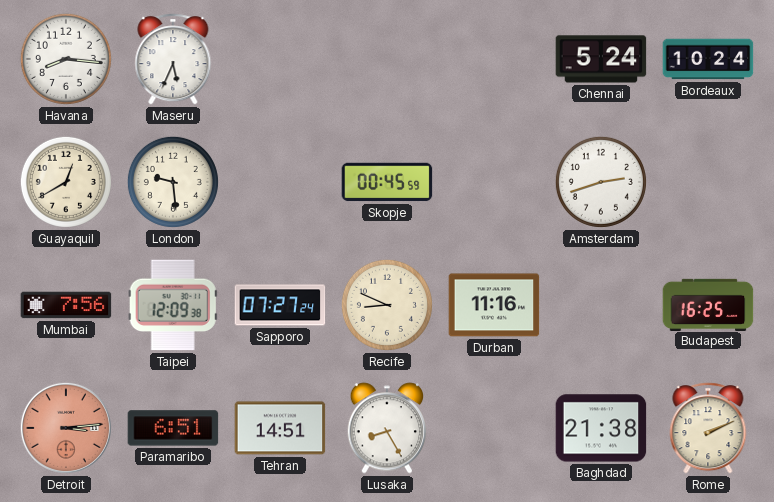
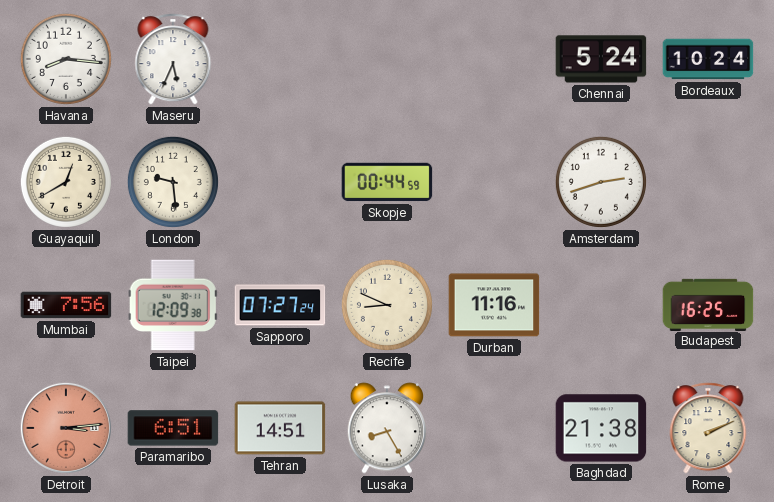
Skopje: 00:45 -> 00:44 (387, 182)
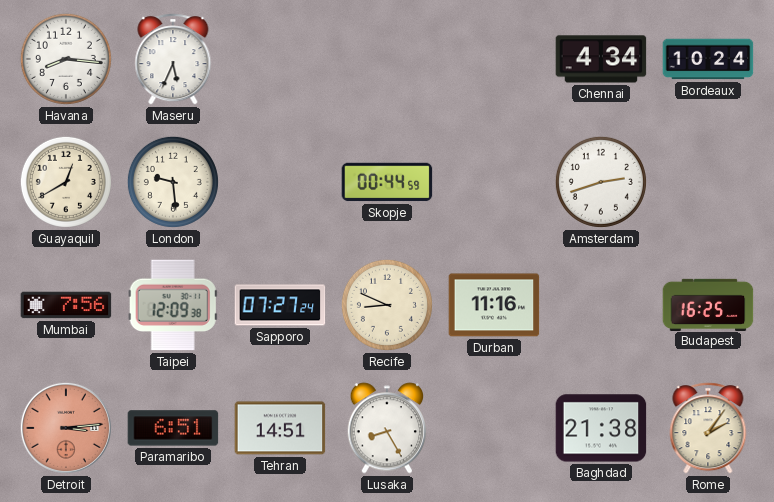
Chennai: 5:24 -> 4:34 (601, 59)
Rome: 2:11 -> 2:06 (708, 428)
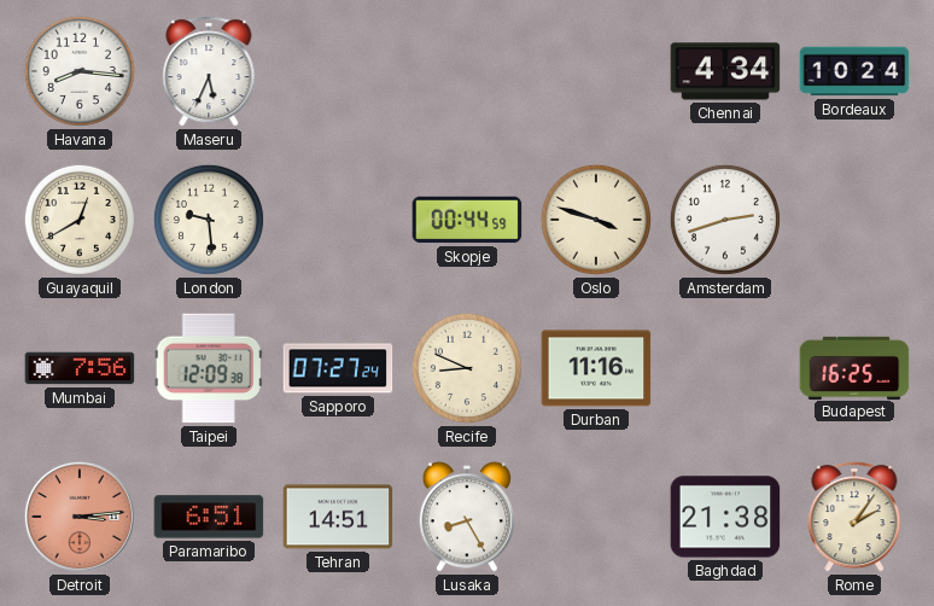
Oslo: none -> 3:48 (596, 220)
